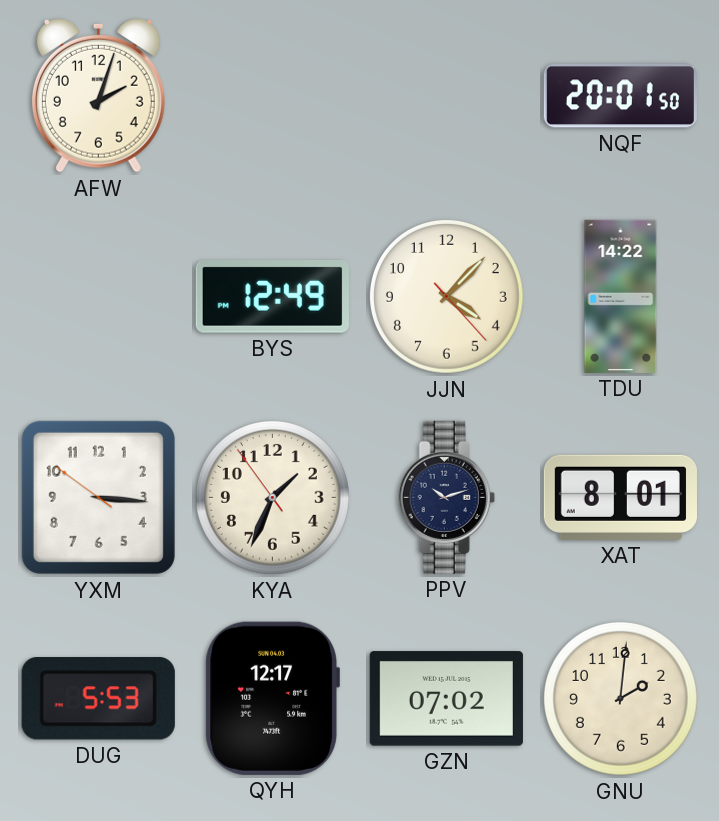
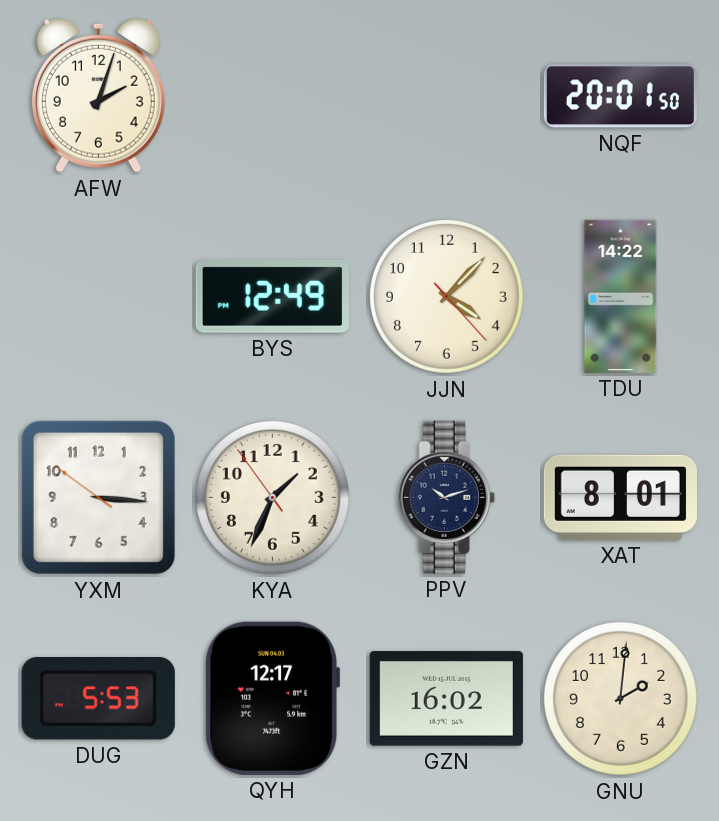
GZN: 07:02 -> 16:02 (446, 699)
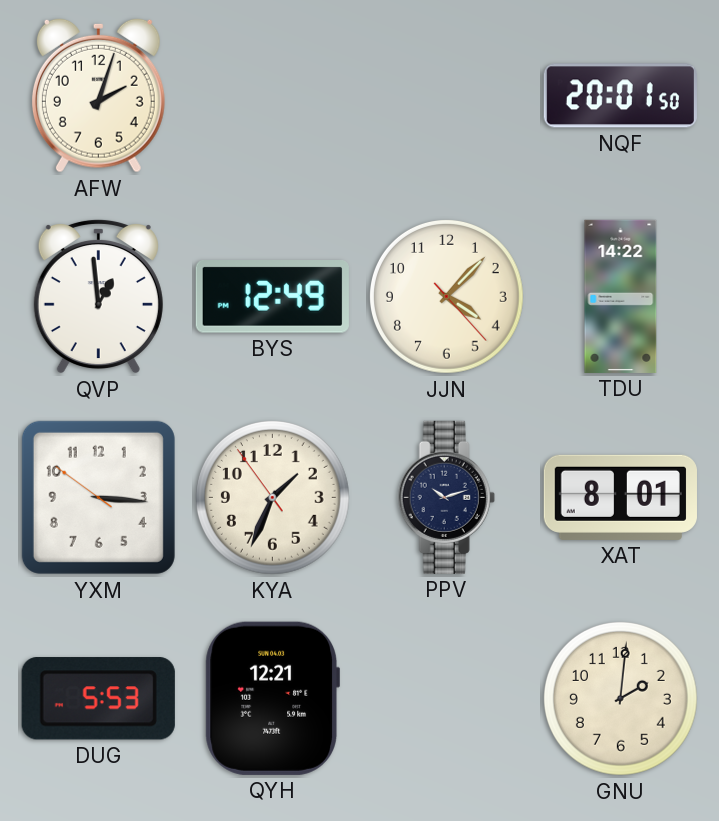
QVP: none -> 12:59 (98, 296)
QYH: 12:17 -> 12:21 (272, 698)
GZN: 16:02 -> none (446, 699)
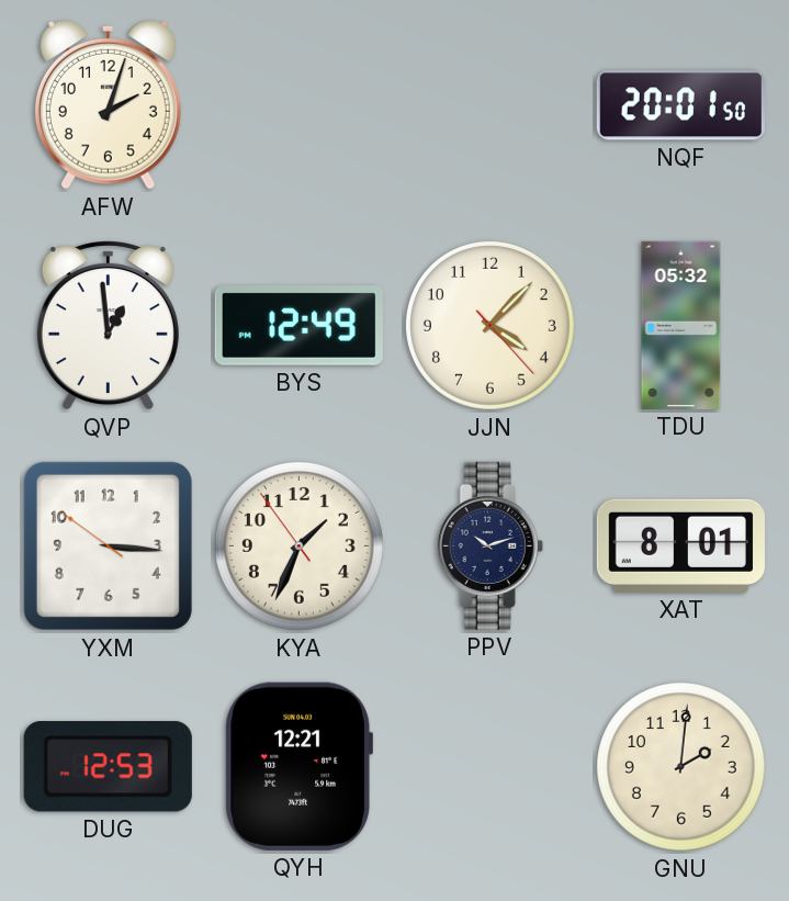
TDU: 14:22 -> 05:32 (681, 325)
DUG: 5:53 -> 12:53 (108, 767)
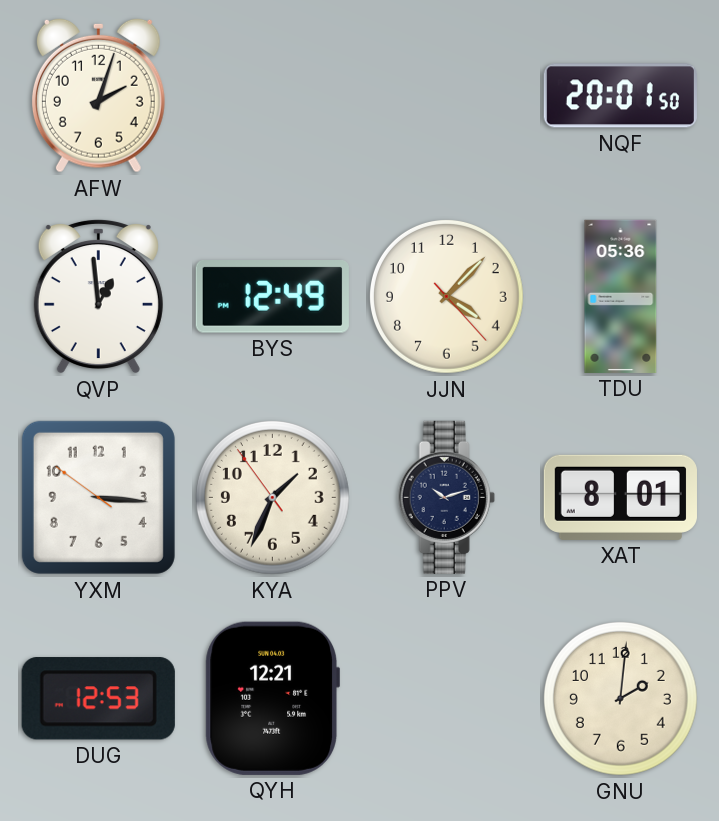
TDU: 05:32 -> 05:36 (621, 296)
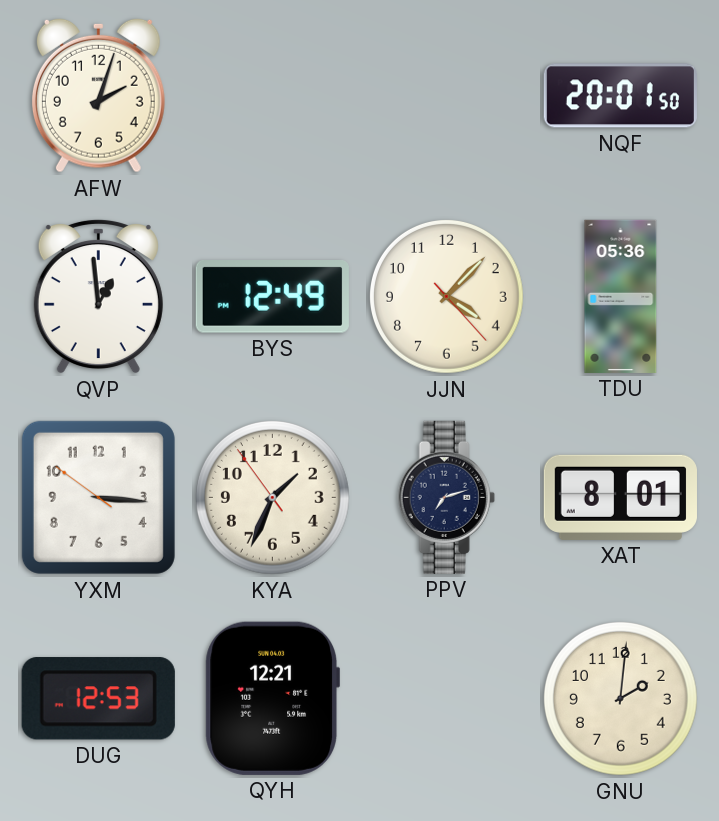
PPV: 10:12 -> 7:12 (446, 497)
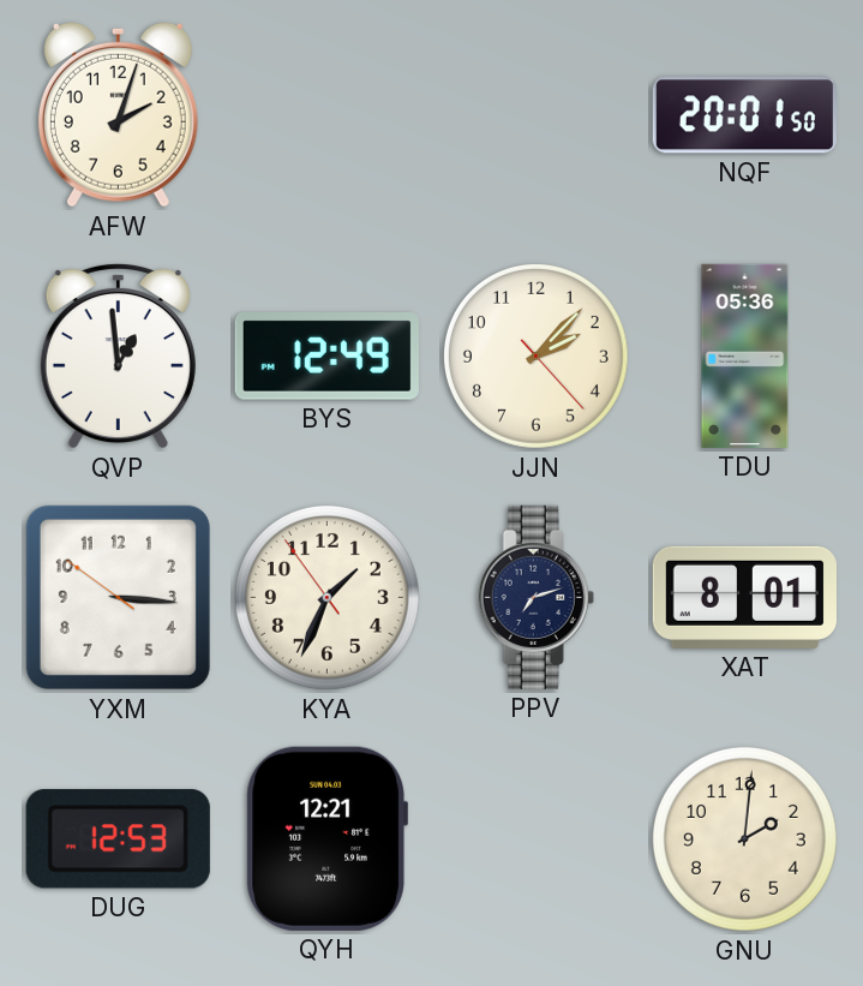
JJN: 4:07 -> 2:07 (535, 355)
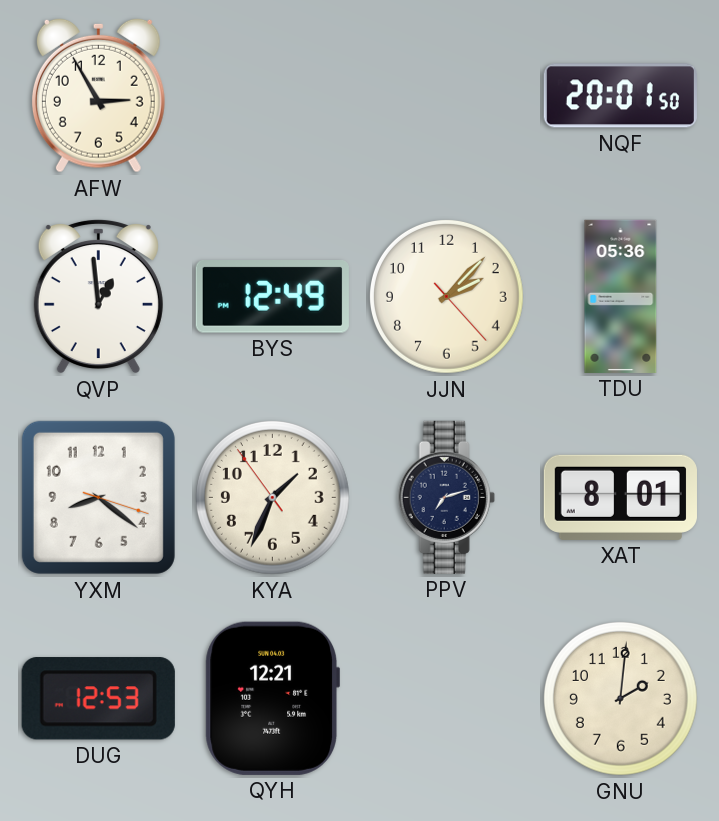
AFW: 2:03 -> 2:55 (98, 95)
YXM: 3:15 -> 8:21 (98, 497)
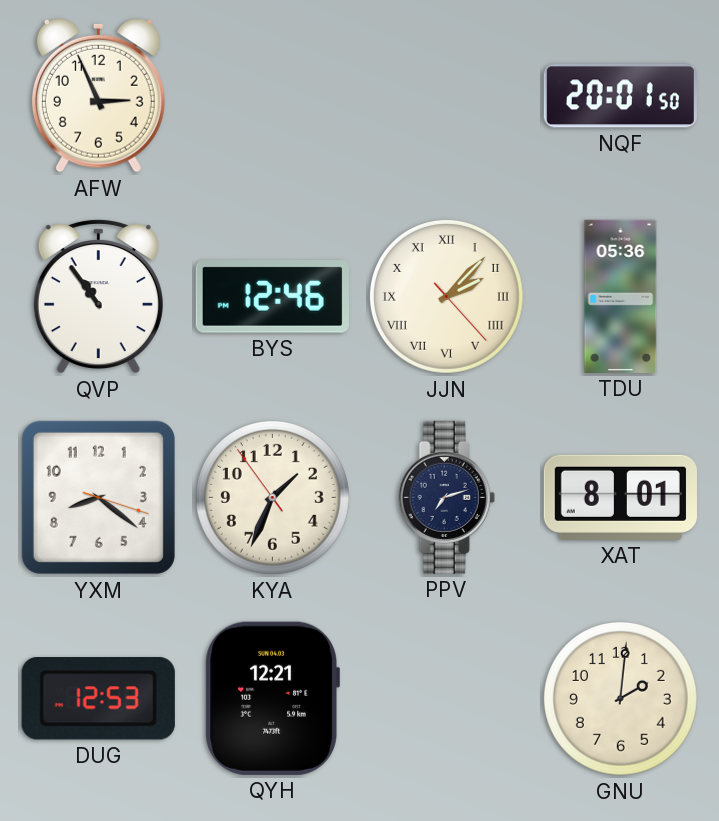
AFW: 2:55 -> 2:56 (98, 95)
QVP: 12:59 -> 10:54 (98, 296)
BYS: 12:49 -> 12:46 (272, 297)
JJN numerals: Arabic -> Roman (446, 296)
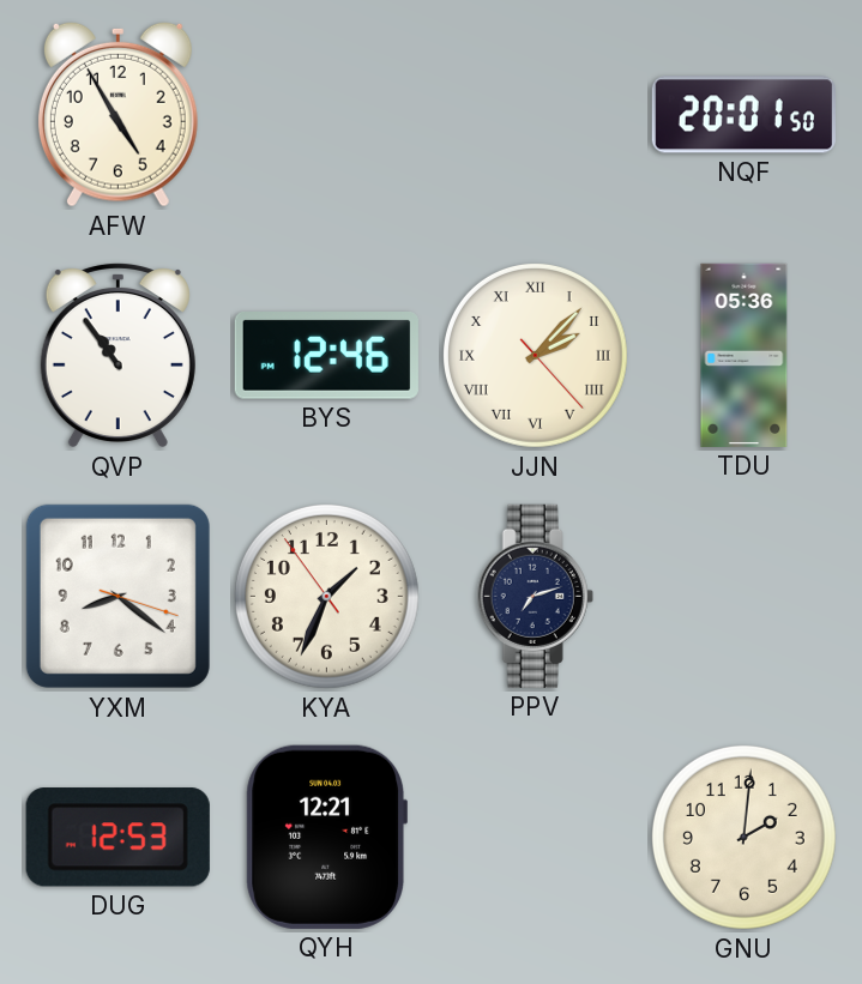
AFW: 2:56 -> 4:55 (117, 114)
XAT: 8:01 -> none (620, 497)
